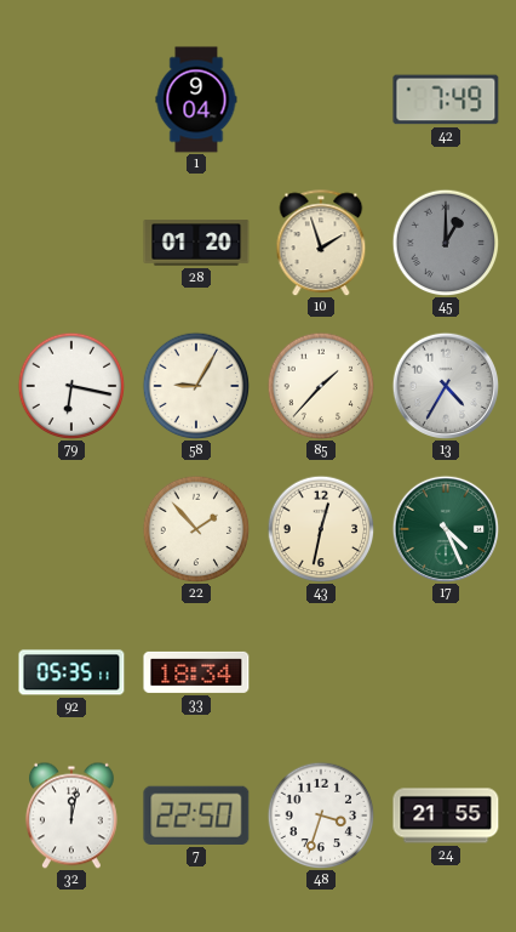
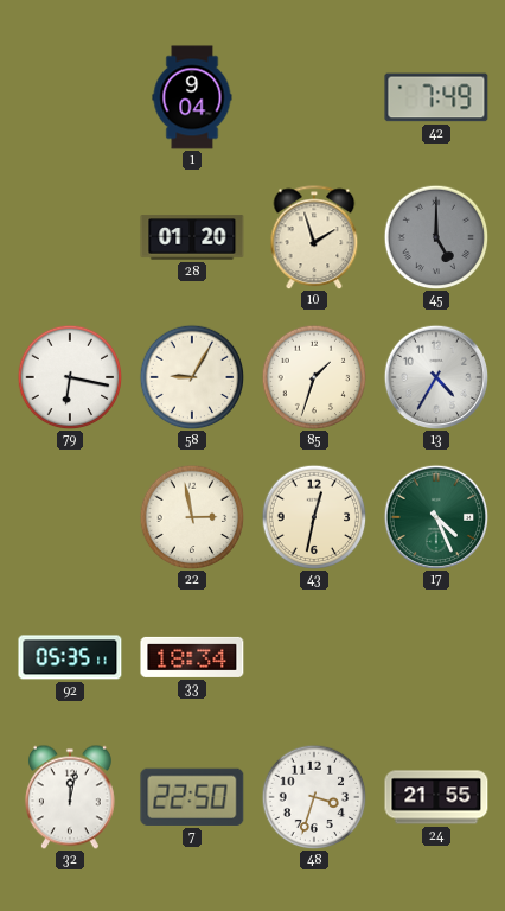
45: 1:00 -> 5:00 (436, 237)
85: 1:37 -> 1:33 (314, 377)
22: 1:53 -> 2:58 (192, 517)
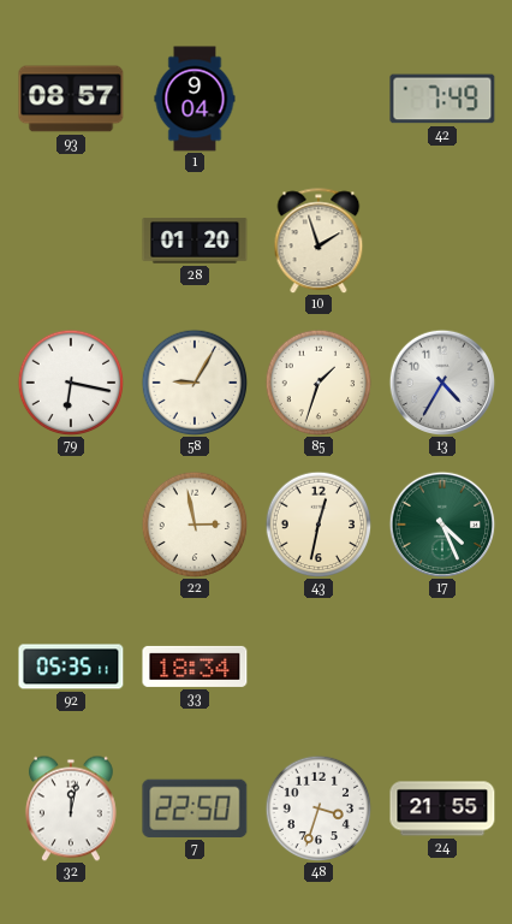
93: none -> 08:57 (71, 99)
45: 5:00 -> none (436, 237)
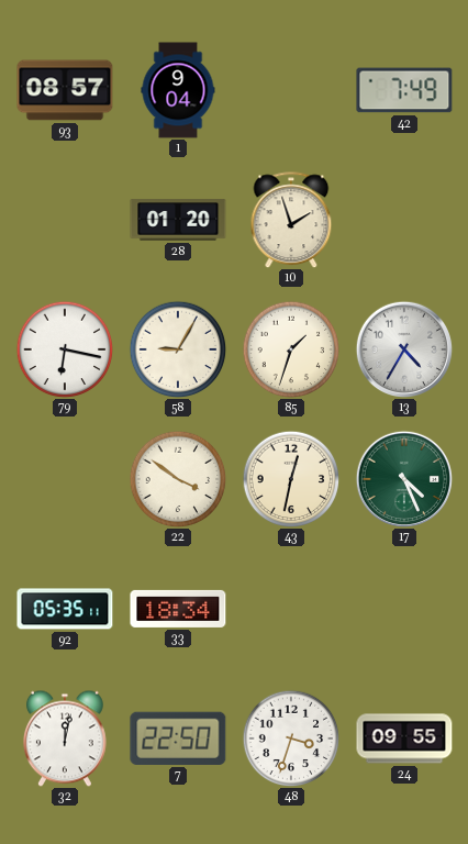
22: 2:58 -> 3:51 (178, 479)
24: 21:55 -> 09:55 (404, 738)
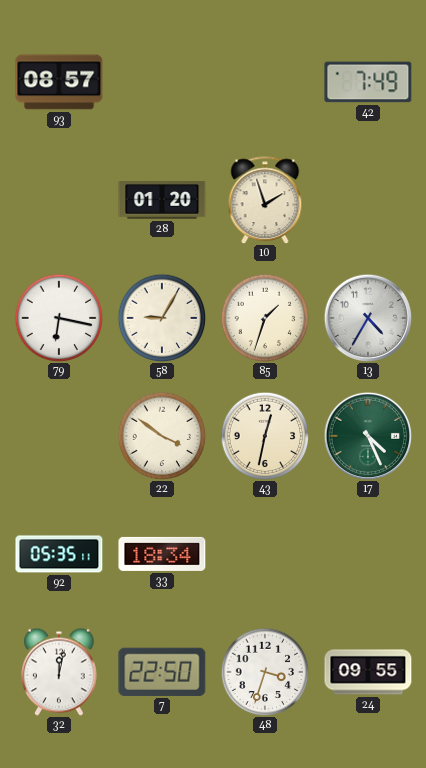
1: 9:04 -> none (178, 90)
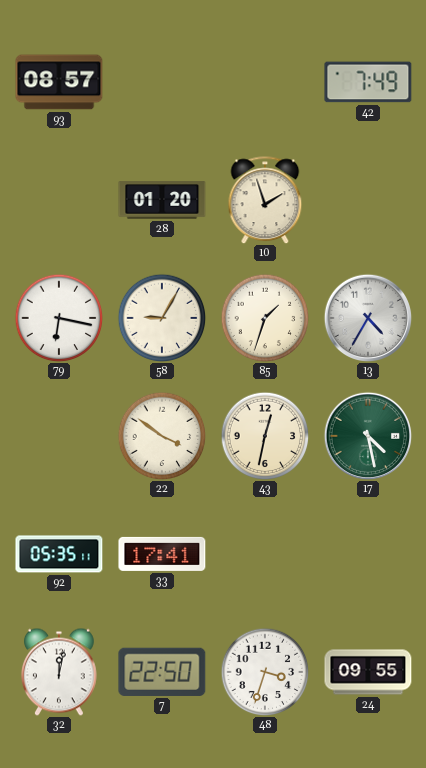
17: 4:26 -> 4:28 (368, 436)
33: 18:34 -> 17:41 (162, 554)
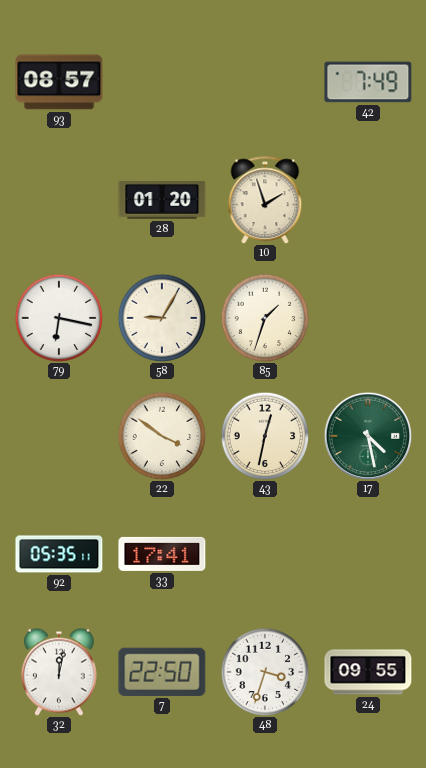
13: 4:35 -> none (368, 318)
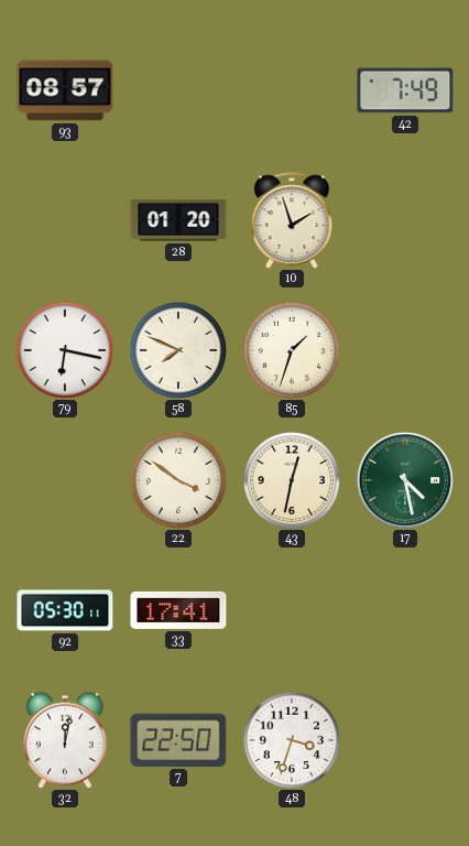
58: 9:05 -> 7:49 (178, 350)
92: 05:35 -> 05:30 (65, 610)
24: 09:55 -> none (368, 672)
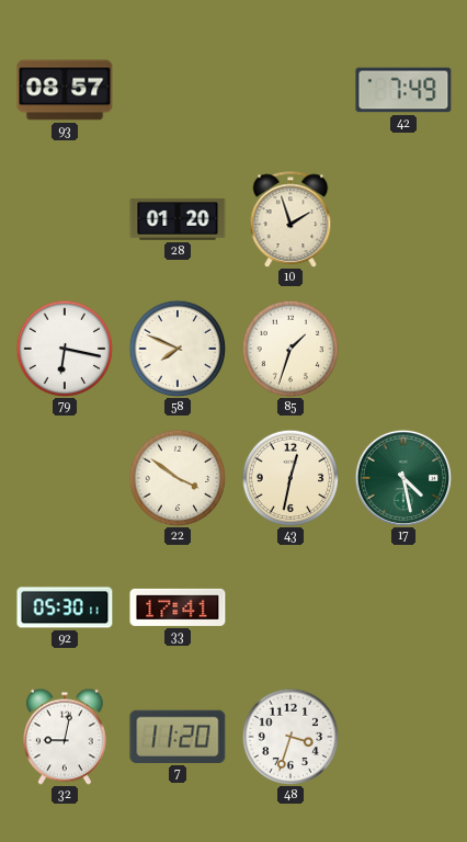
32: 12:02 -> 9:02 (65, 737)
7: 22:50 -> 11:20 (178, 737)
